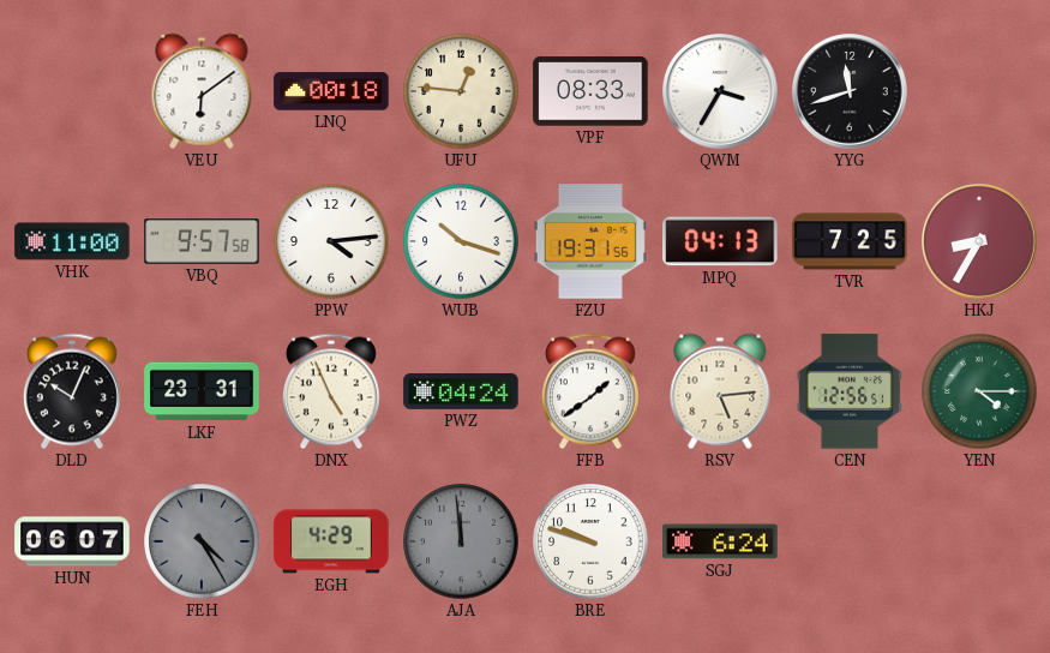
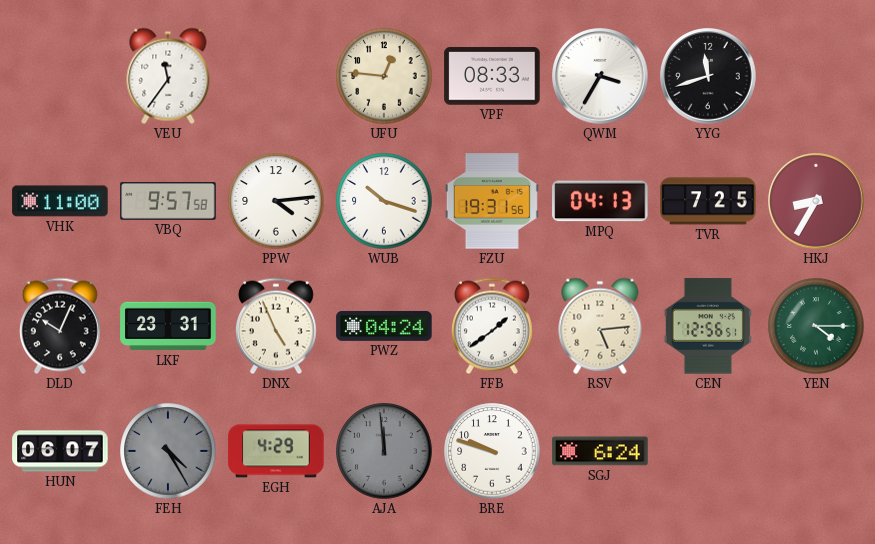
VEU: 6:09 -> 11:36 (168, 76)
LNQ: 00:18 -> none (331, 91)
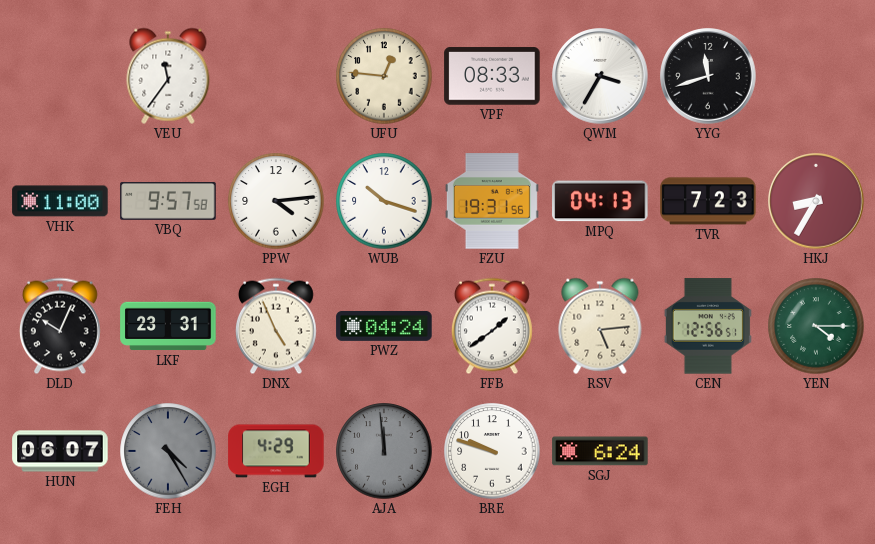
TVR: 7:25 -> 7:23 (708, 201)
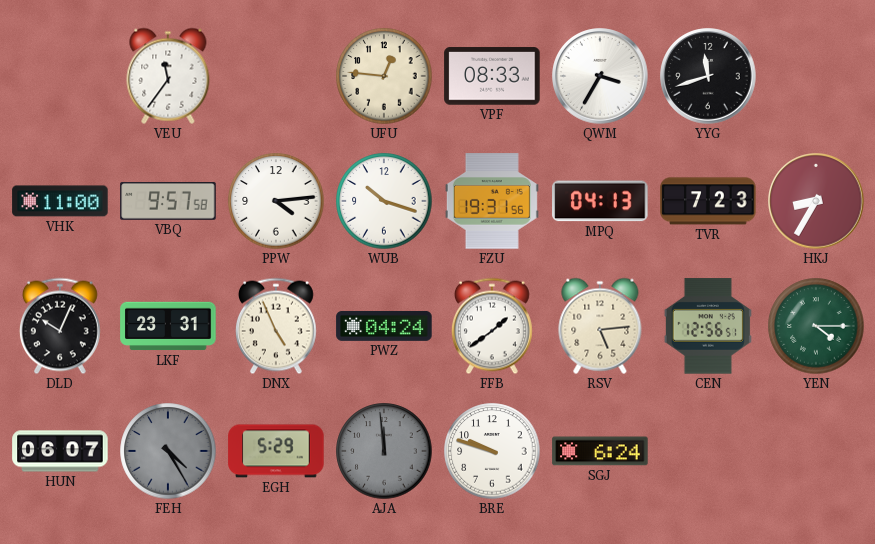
EGH: 4:29 -> 5:29 (276, 451)
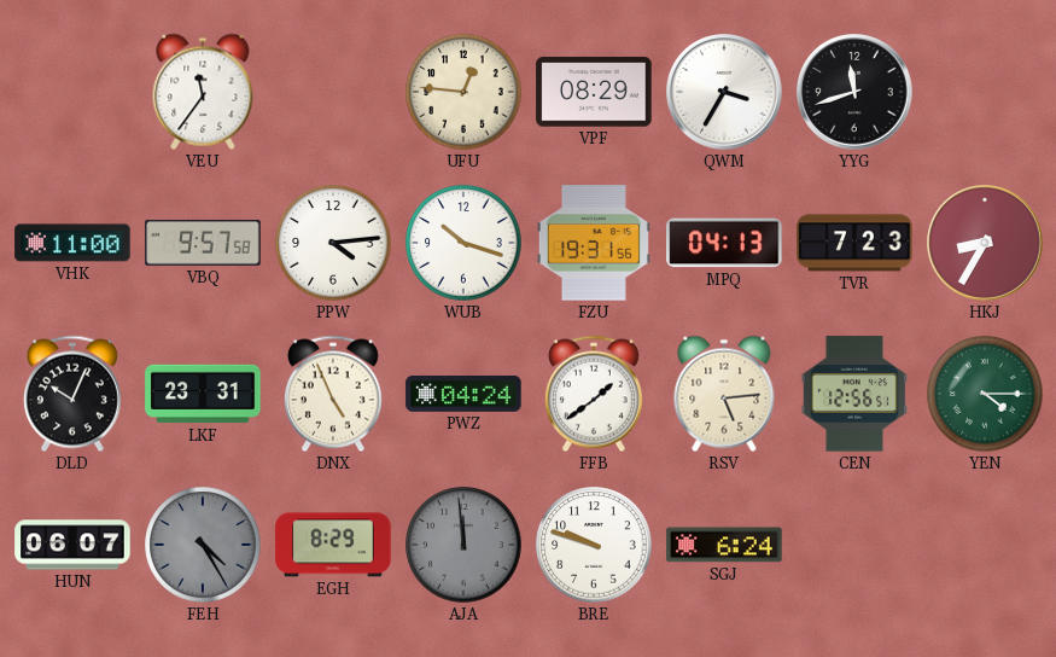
VPF: 08:33 -> 08:29 (594, 92)
EGH: 5:29 -> 8:29 (333, 545)
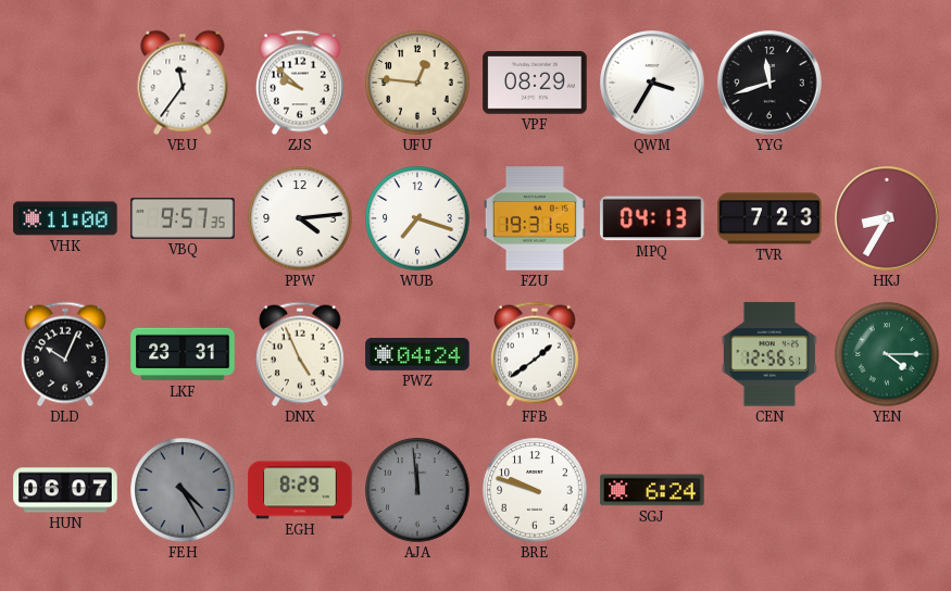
ZJS: none -> 9:52 (300, 83)
VBQ: 9:57:58 -> 9:57:35 (183, 219)
WUB: 10:18 -> 7:18 (417, 218)
RSV: 5:14 -> none (724, 394)
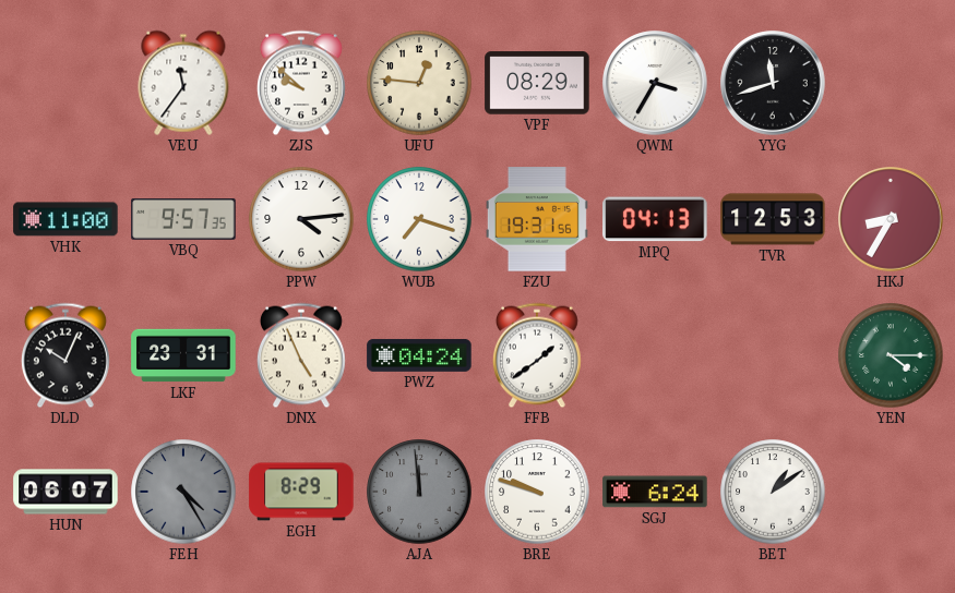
TVR: 7:23 -> 12:53 (773, 219)
CEN: 12:56 -> none (769, 354)
BET: none -> 1:09 (773, 492)
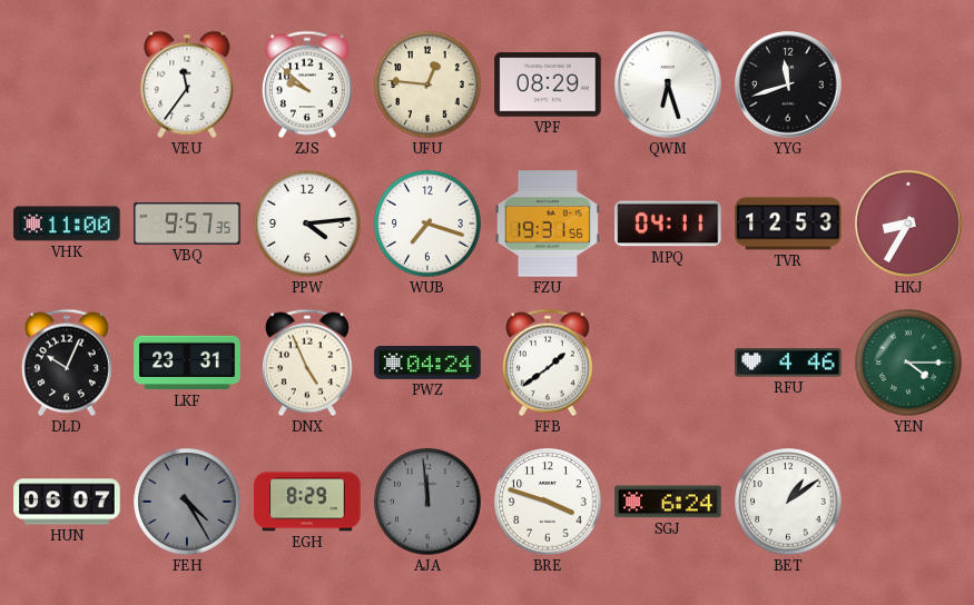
QWM: 3:35 -> 6:27 (668, 85)
MPQ: 04:13 -> 04:11 (668, 224)
RFU: none -> 4:46 (788, 363)
BRE: 9:48 -> 3:48 (548, 502)
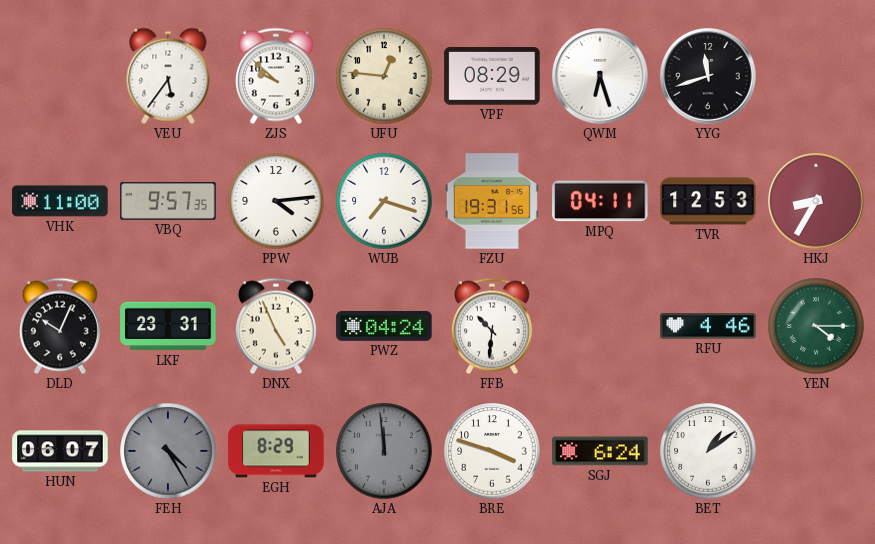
VEU: 11:36 -> 5:36 (168, 76)
FFB: 1:39 -> 10:31 (492, 326)
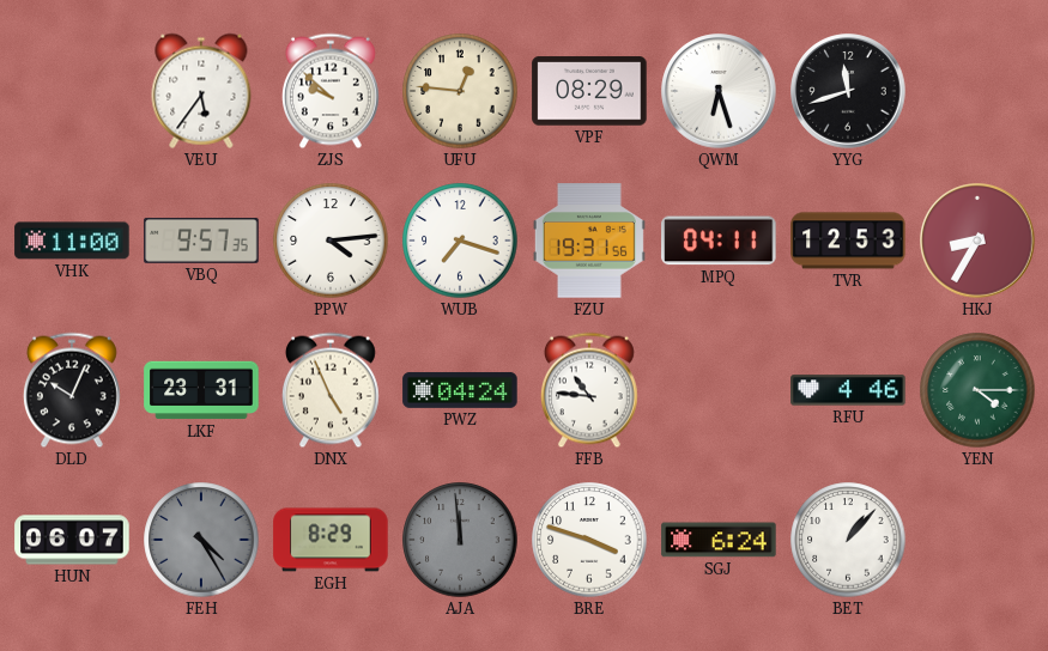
FFB: 10:31 -> 10:46 (589, 390)
BET: 1:09 -> 1:07 (848, 540)
